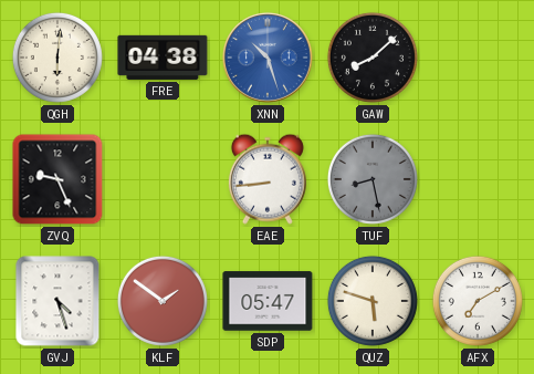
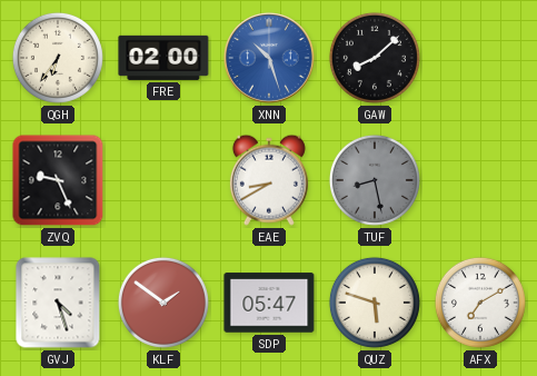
QGH: 6:01 -> 6:36 (58, 58)
FRE: 04:38 -> 02:00 (163, 58)
EAE: 8:44 -> 8:40 (269, 180)
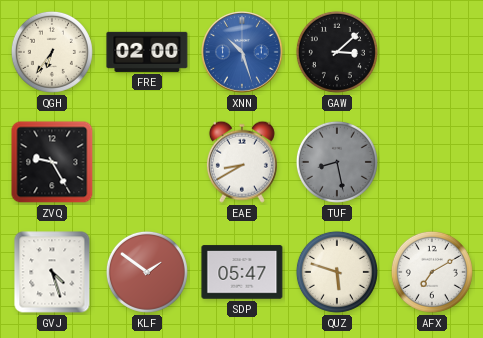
GAW: 8:08 -> 3:08 (337, 52)
ZVQ: 9:26 -> 9:25 (52, 162)
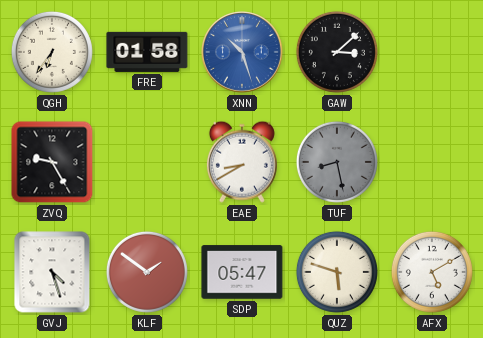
FRE: 02:00 -> 01:58 (147, 52)
AFX: 7:10 -> 5:10 (432, 272)
